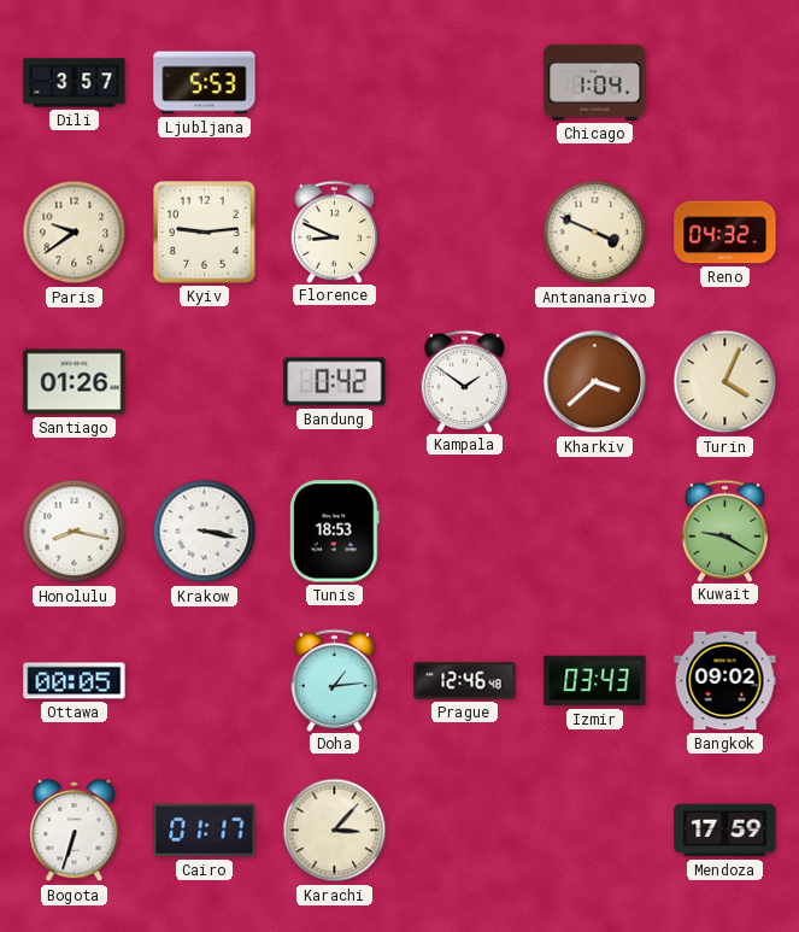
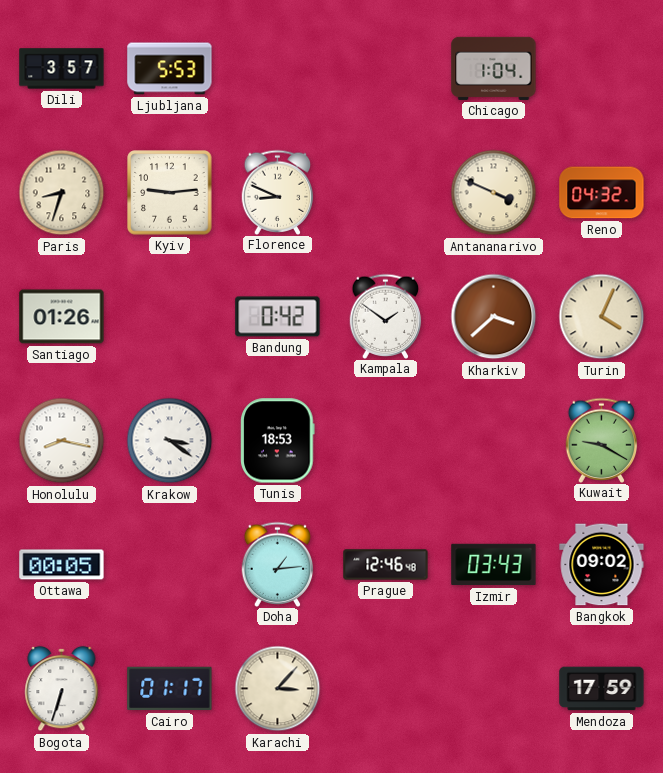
Paris: 9:39 -> 8:33 (62, 193)
Krakow: 3:17 -> 3:21 (170, 441)
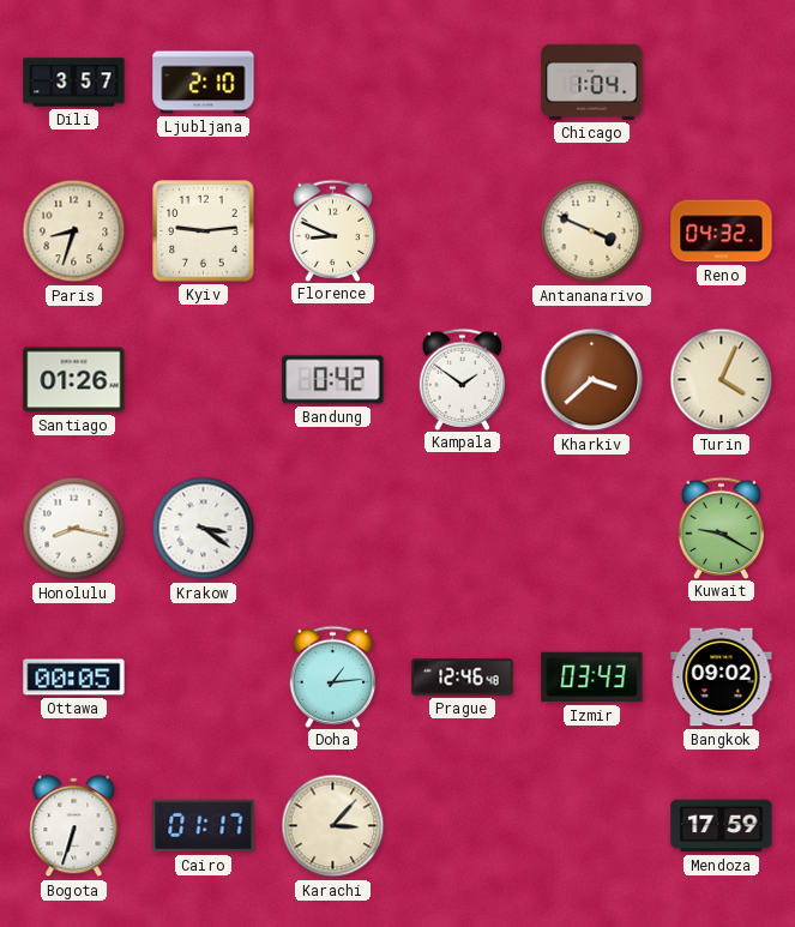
Ljubljana: 5:53 -> 2:10 (204, 83)
Tunis: 18:53 -> none (278, 441)
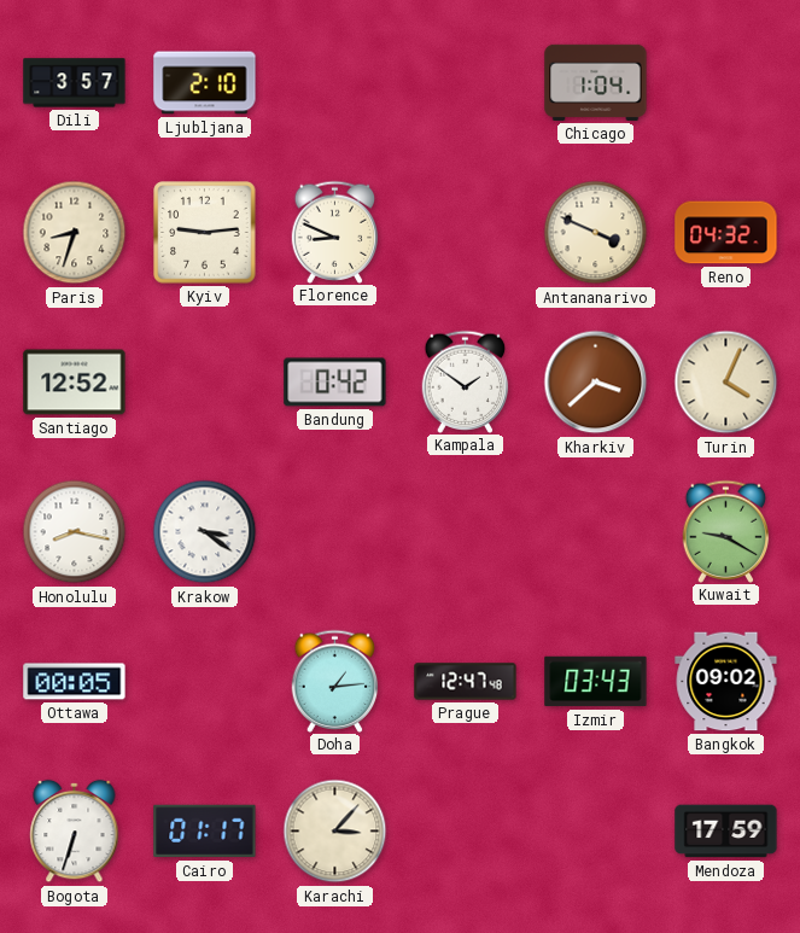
Santiago: 01:26 -> 12:52 (75, 383)
Prague: 12:46 -> 12:47 (466, 682)
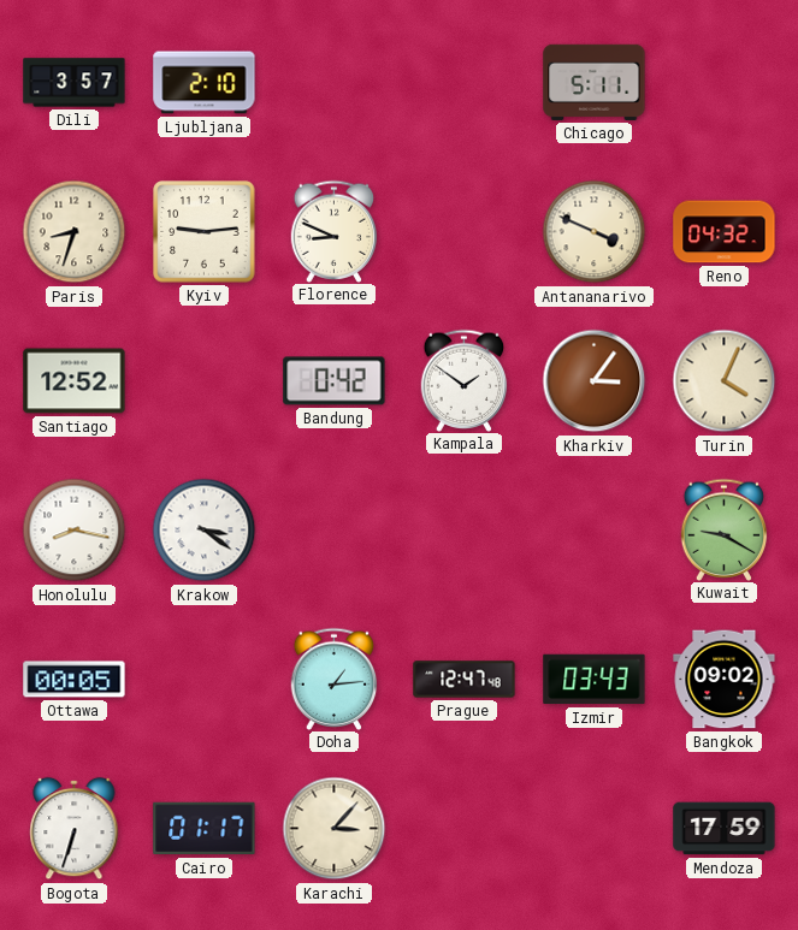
Chicago: 1:04 -> 5:11 (595, 82)
Kharkiv: 3:38 -> 3:06 (595, 381)
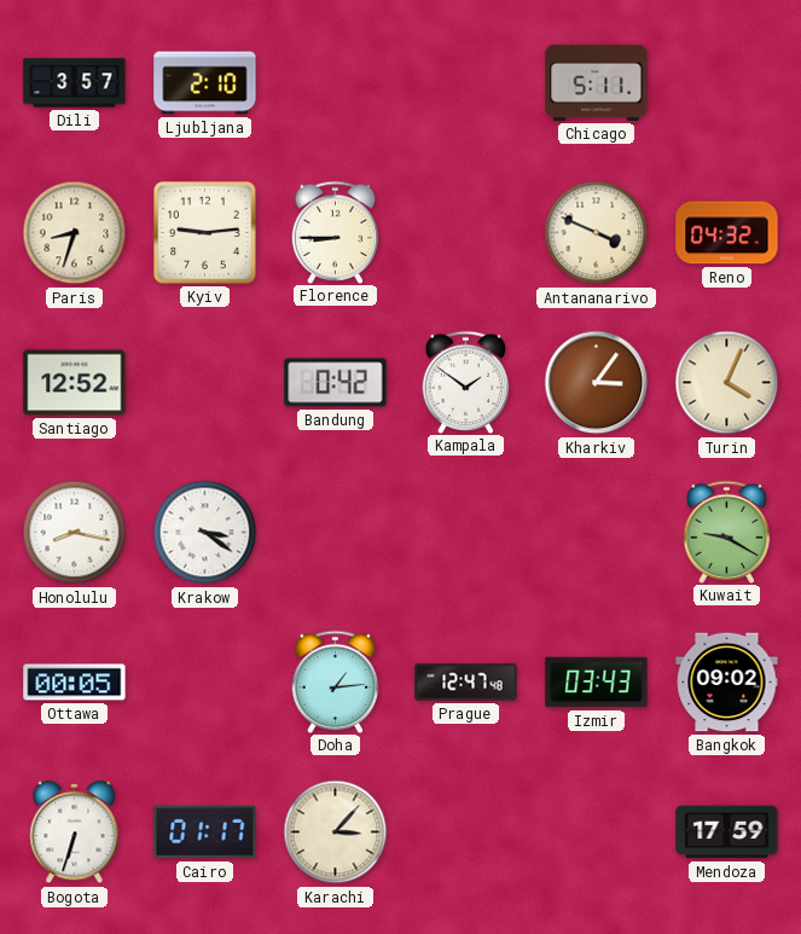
Florence: 8:49 -> 8:45 (336, 232)
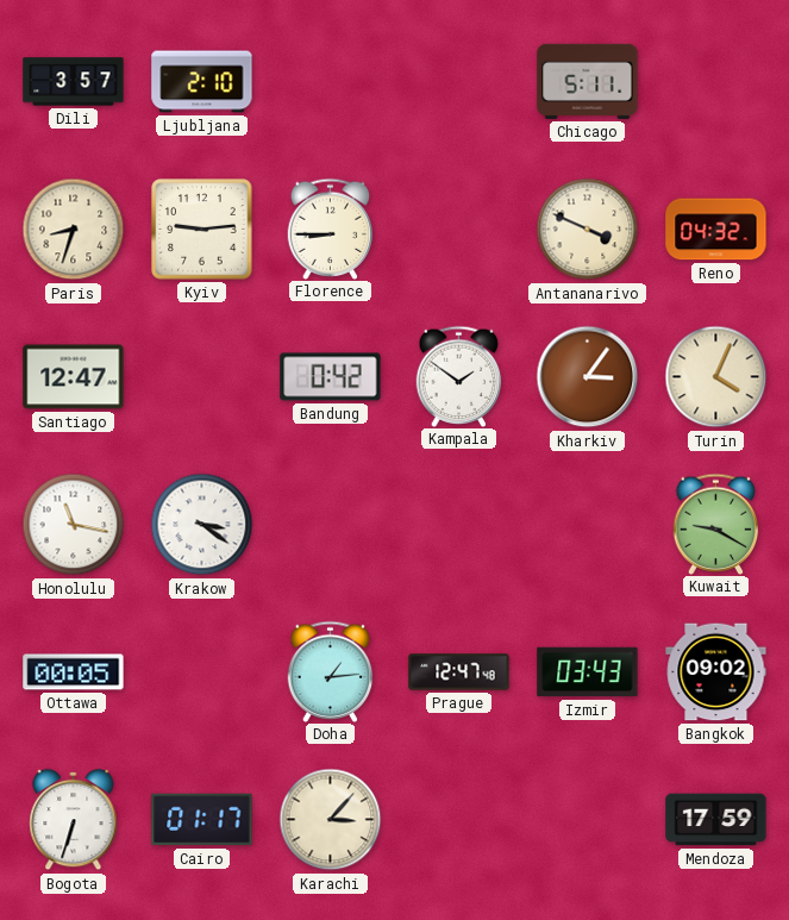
Santiago: 12:52 -> 12:47 (74, 377)
Honolulu: 8:17 -> 11:17 (74, 525)
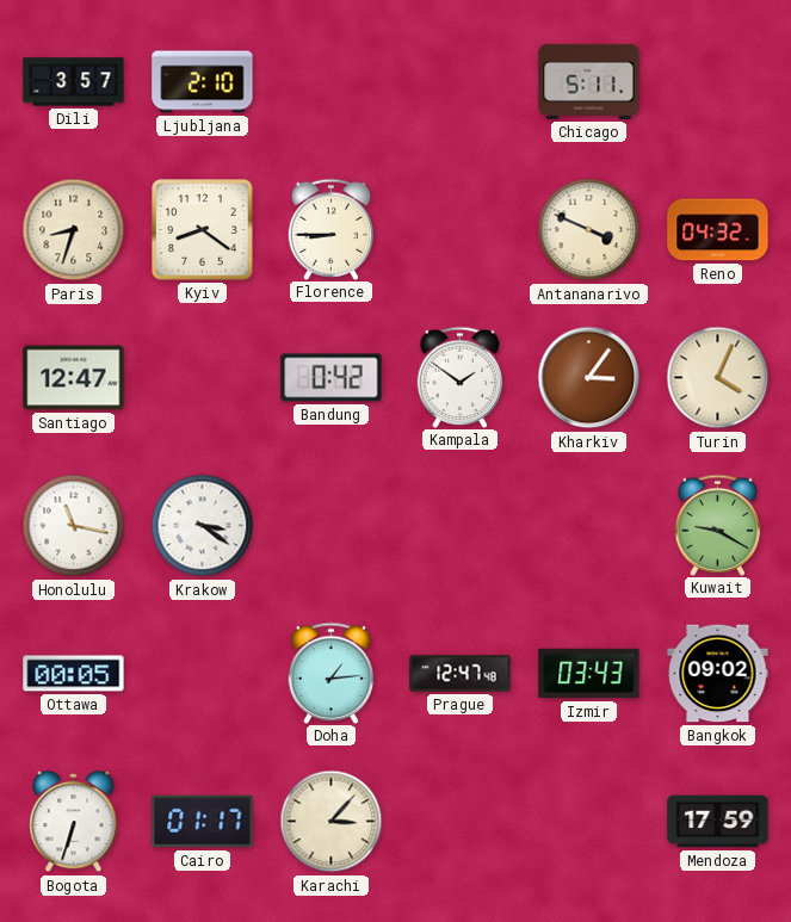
Kyiv: 9:14 -> 8:21 (203, 230)
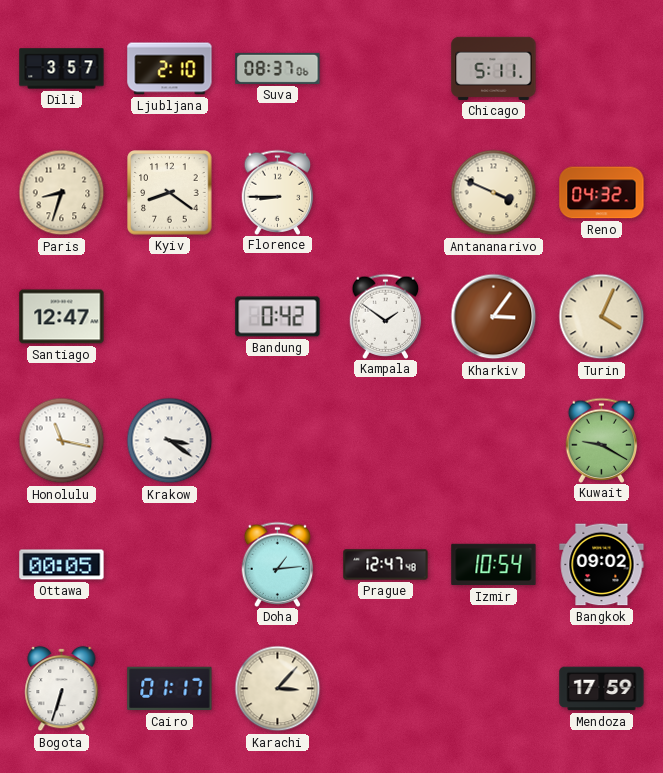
Suva: none -> 08:37 (278, 68)
Izmir: 03:43 -> 10:54 (494, 565)
